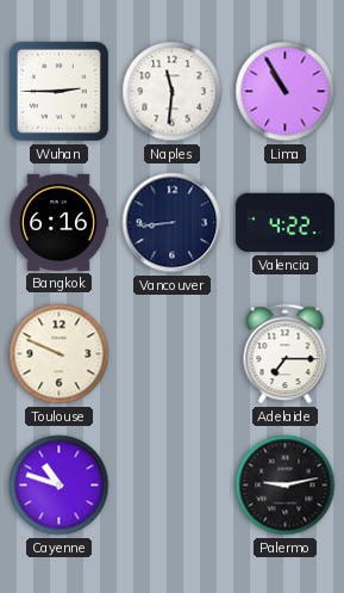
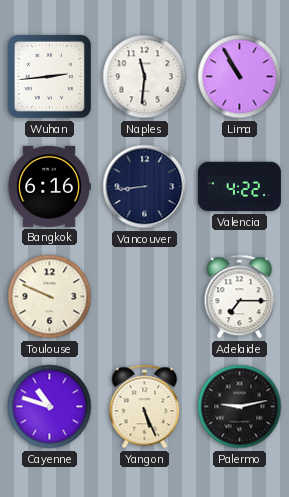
Wuhan: 2:45 -> 2:44 (49, 76)
Yangon: none -> 5:26 (145, 407)
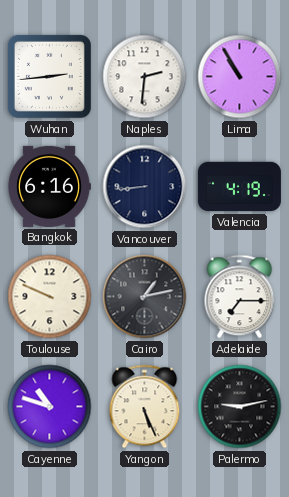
Naples: 11:31 -> 2:31 (145, 77)
Valencia: 4:22 -> 4:19 (239, 187)
Cairo: none -> 1:13 (145, 297)
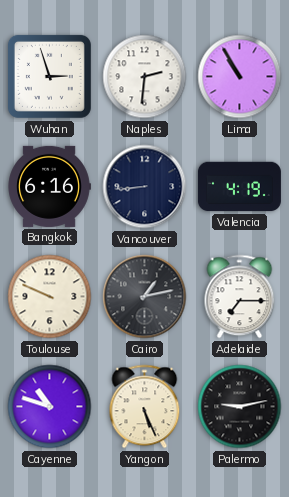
Wuhan: 2:44 -> 2:57 (49, 76)
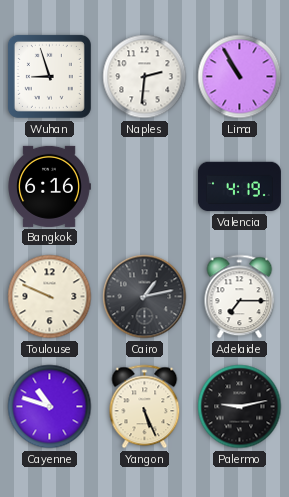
Wuhan: 2:57 -> 8:57 (49, 76)
Vancouver: 8:44 -> none (145, 187)
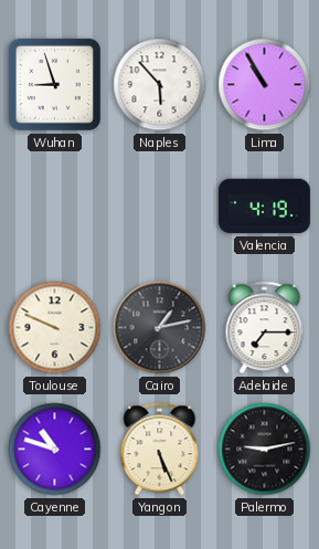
Naples: 2:31 -> 5:53 (160, 85)
Bangkok: 6:16 -> none (49, 186)
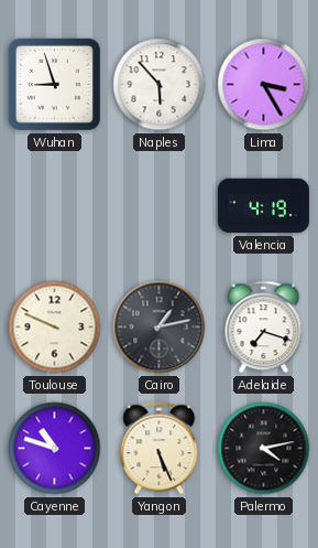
Lima: 10:55 -> 3:25 (264, 85)
Adelaide: 7:15 -> 7:18 (264, 327)
Palermo: 9:13 -> 4:13 (264, 449)
